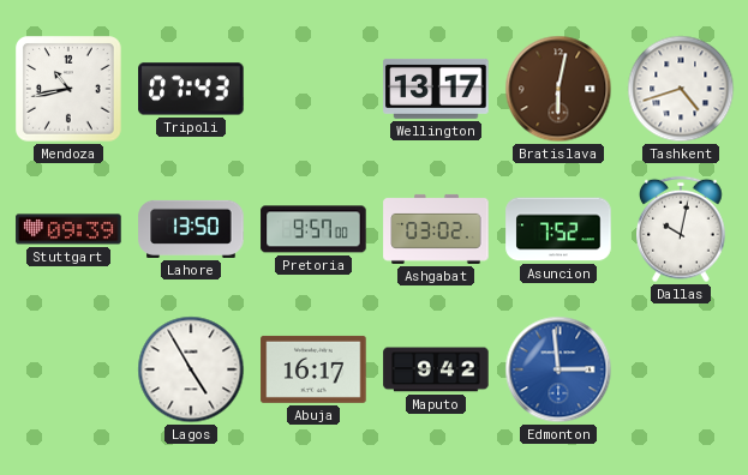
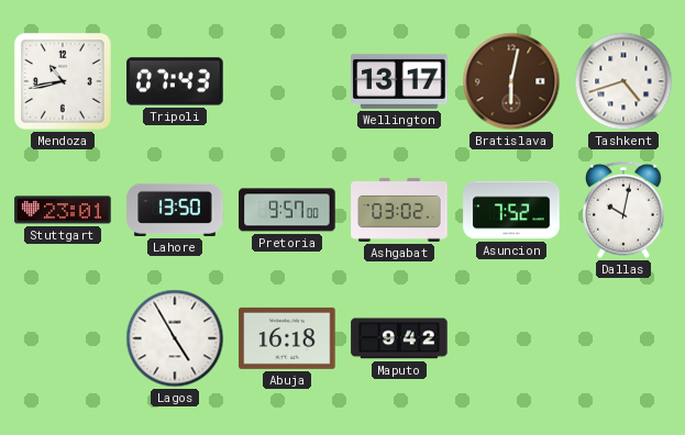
Stuttgart: 09:39 -> 23:01 (63, 210)
Abuja: 16:17 -> 16:18 (287, 338)
Edmonton: 2:59 -> none (558, 369)
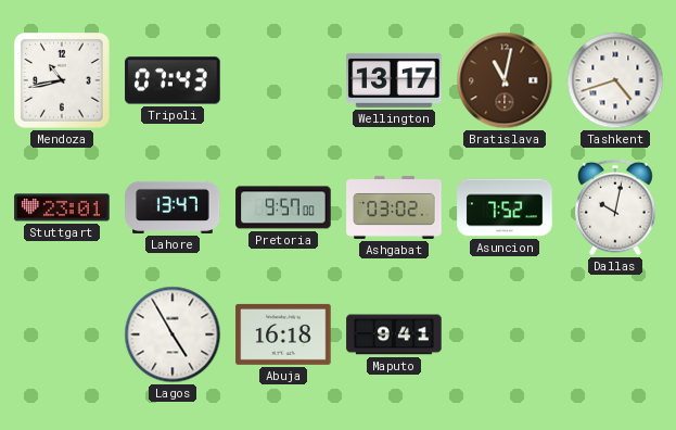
Bratislava: 6:02 -> 11:02 (505, 80)
Lahore: 13:50 -> 13:47 (173, 207)
Maputo: 9:42 -> 9:41 (394, 334)
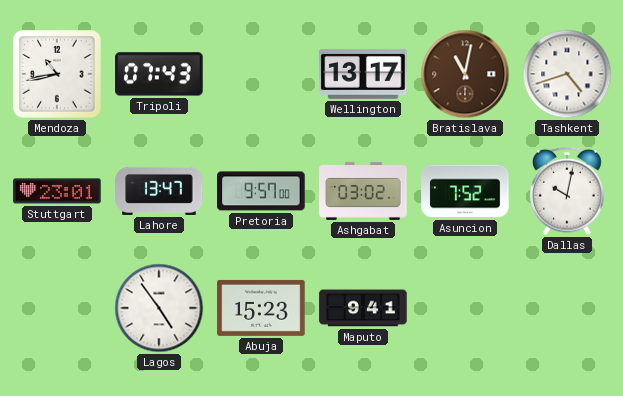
Lagos: 4:55 -> 4:54 (159, 308)
Abuja: 16:18 -> 15:23 (261, 308)
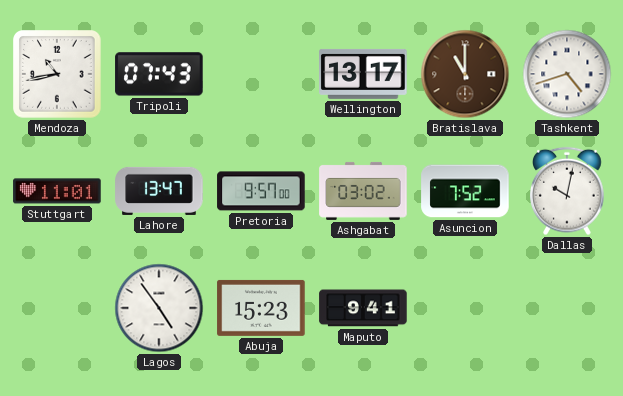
Bratislava: 11:02 -> 11:00 (465, 74)
Stuttgart: 23:01 -> 11:01 (57, 191)
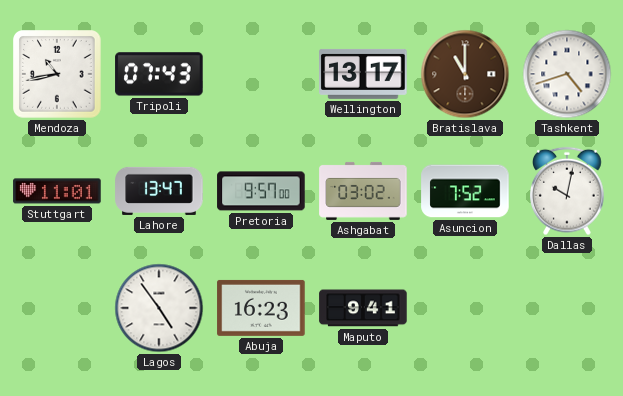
Abuja: 15:23 -> 16:23 (261, 308)
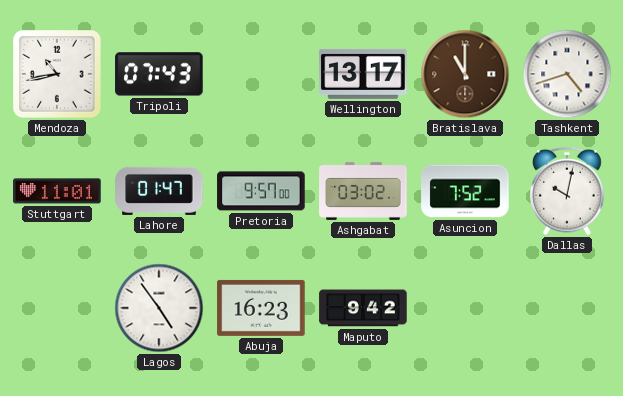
Lahore: 13:47 -> 01:47 (159, 191)
Maputo: 9:41 -> 9:42 (363, 308)
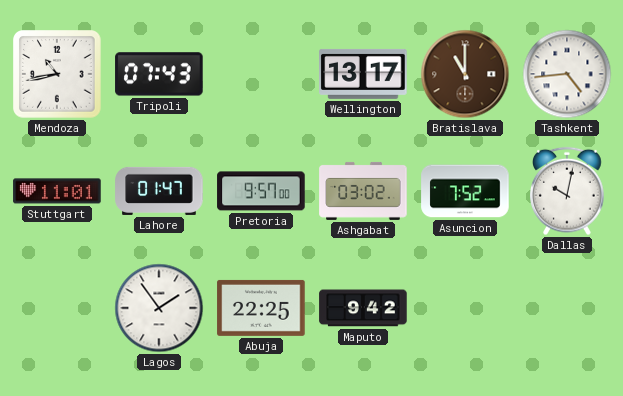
Tashkent: 4:42 -> 4:44 (567, 74)
Lagos: 4:54 -> 1:54 (159, 308)
Abuja: 16:23 -> 22:25 (261, 308)
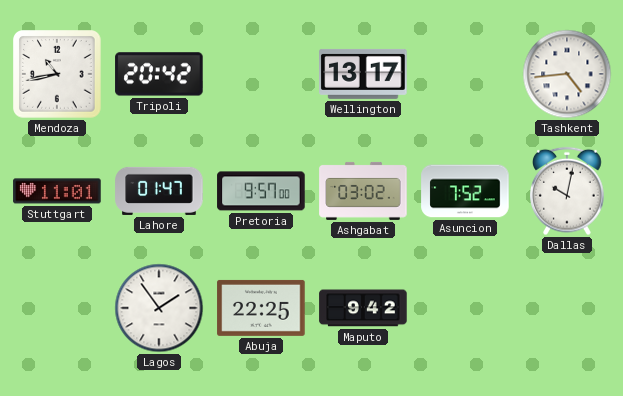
Tripoli: 07:43 -> 20:42 (159, 74)
Bratislava: 11:00 -> none (465, 74)
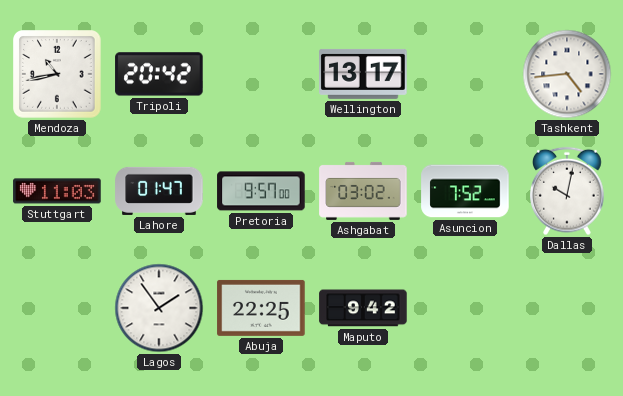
Stuttgart: 11:01 -> 11:03 (57, 191)
